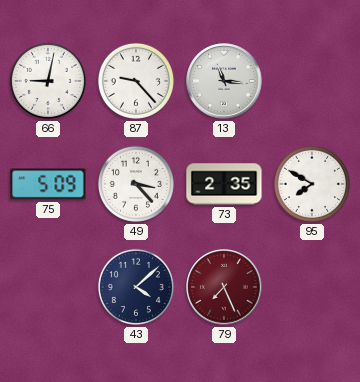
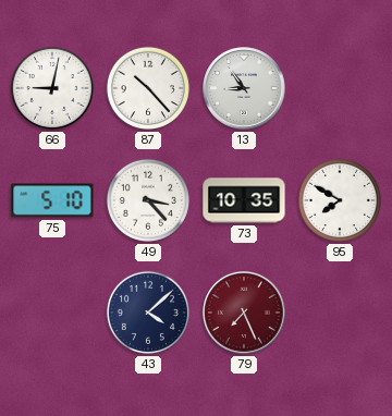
87: 9:23 -> 10:23 (148, 88)
13: 11:16 -> 8:54 (244, 88)
75: 5:09 -> 5:10 (52, 200)
73: 2:35 -> 10:35 (244, 200)
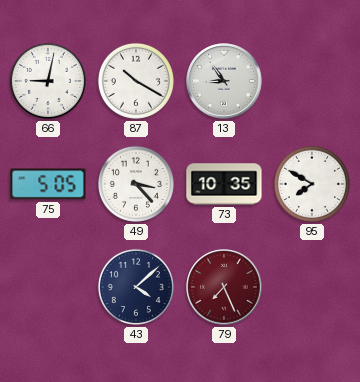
87: 10:23 -> 10:20 (136, 81)
75: 5:10 -> 5:05 (48, 184)
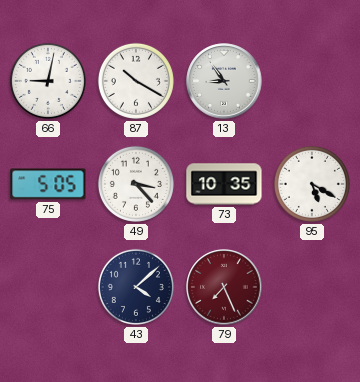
95: 7:50 -> 5:20 (312, 184)
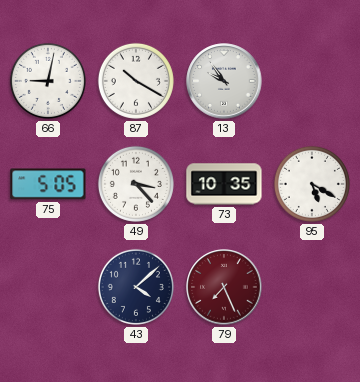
13: 8:54 -> 9:54 (224, 81)
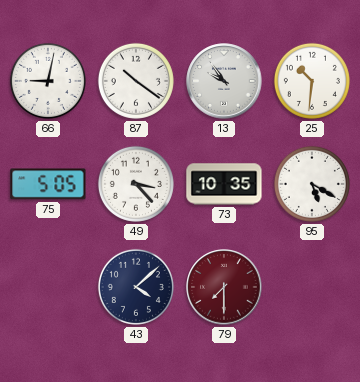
87: 10:20 -> 10:21 (136, 81)
25: none -> 10:31 (312, 81)
79: 7:26 -> 7:30 (224, 287)
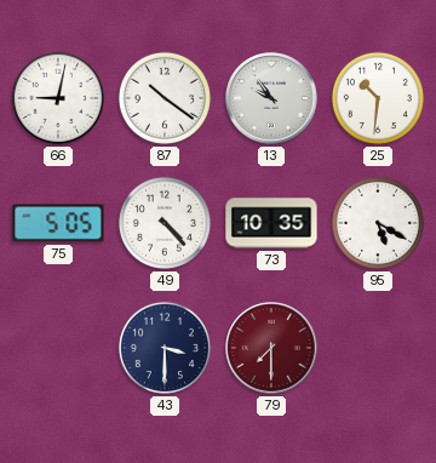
49: 3:23 -> 4:23 (165, 223)
43: 4:08 -> 3:30 (165, 348)
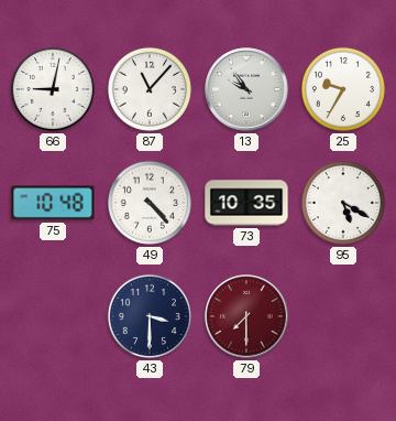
87: 10:21 -> 11:07 (150, 89)
25: 10:31 -> 9:35 (343, 89)
75: 5:05 -> 10:48 (53, 203)
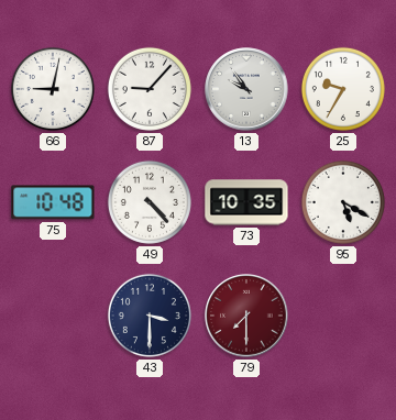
87: 11:07 -> 9:07 (150, 89)
